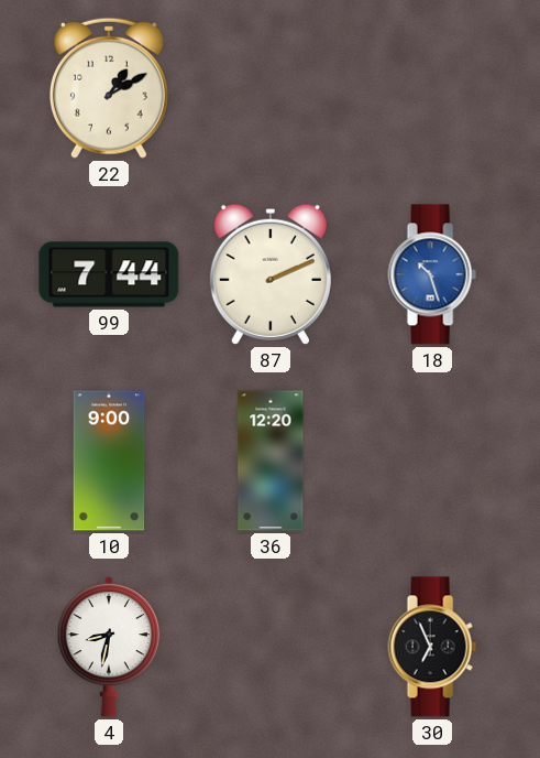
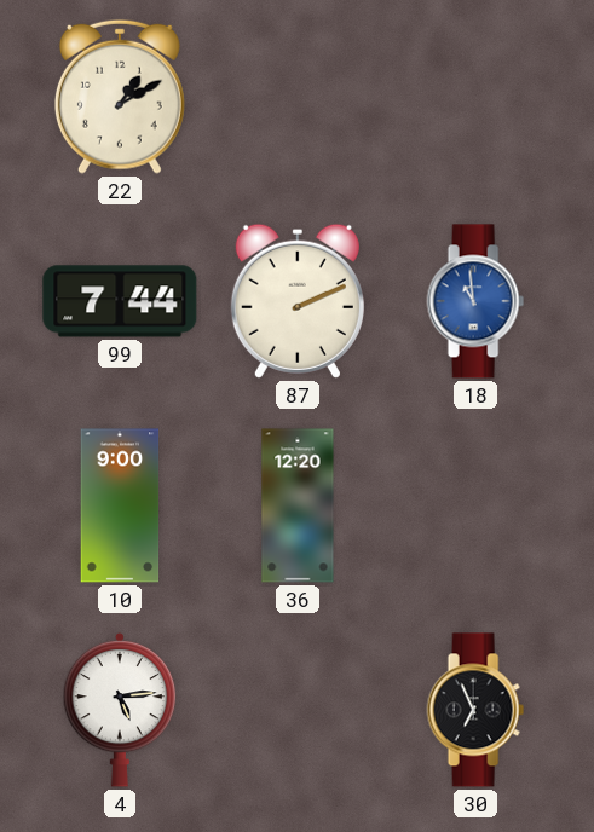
18: 10:27 -> 10:59 (475, 301)
4: 8:32 -> 5:14 (120, 710)
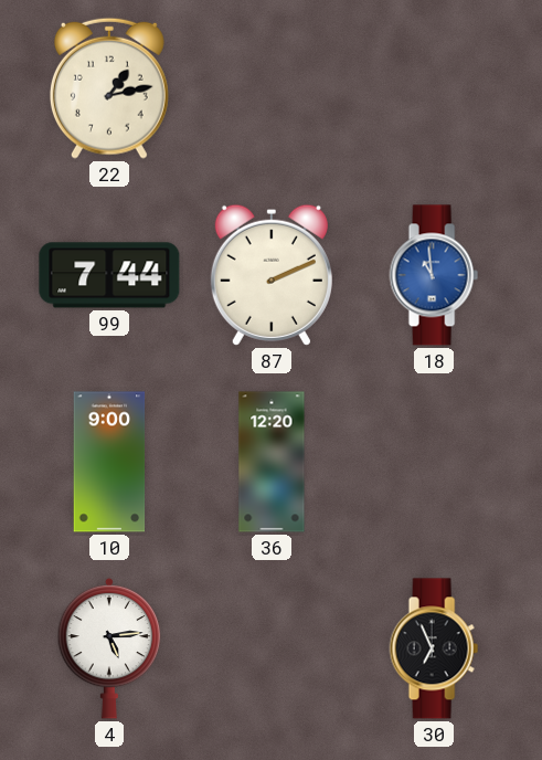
22: 1:10 -> 1:13 (109, 88)
